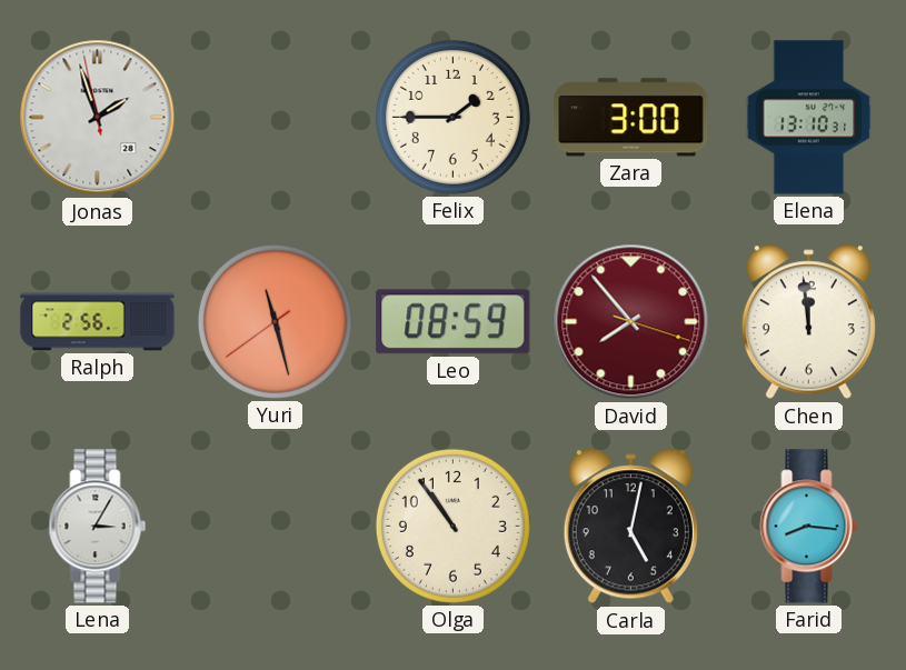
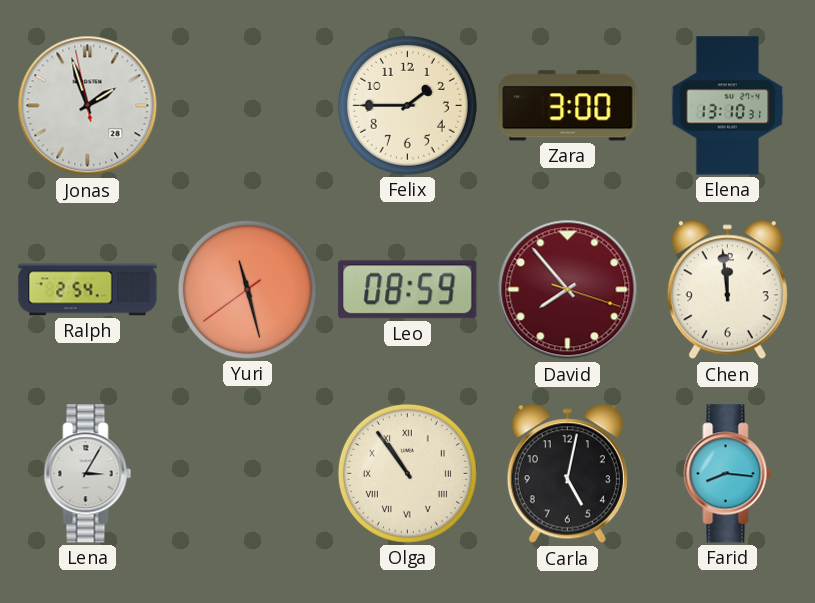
Ralph: 2:56 -> 2:54 (88, 290)
Olga numerals: Arabic -> Roman (407, 473)
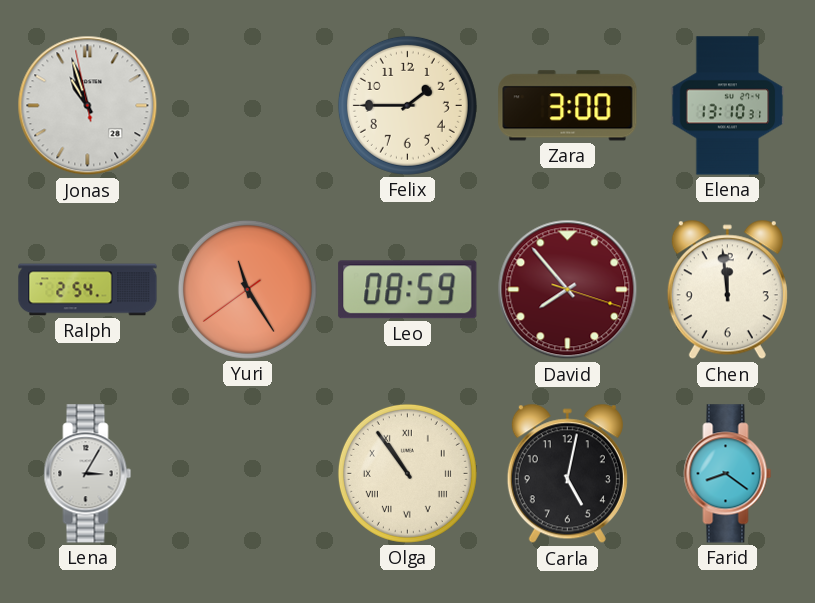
Jonas: 1:56 -> 10:56 (88, 106)
Yuri: 11:27 -> 11:24 (247, 289)
Farid: 8:16 -> 8:21 (728, 474)
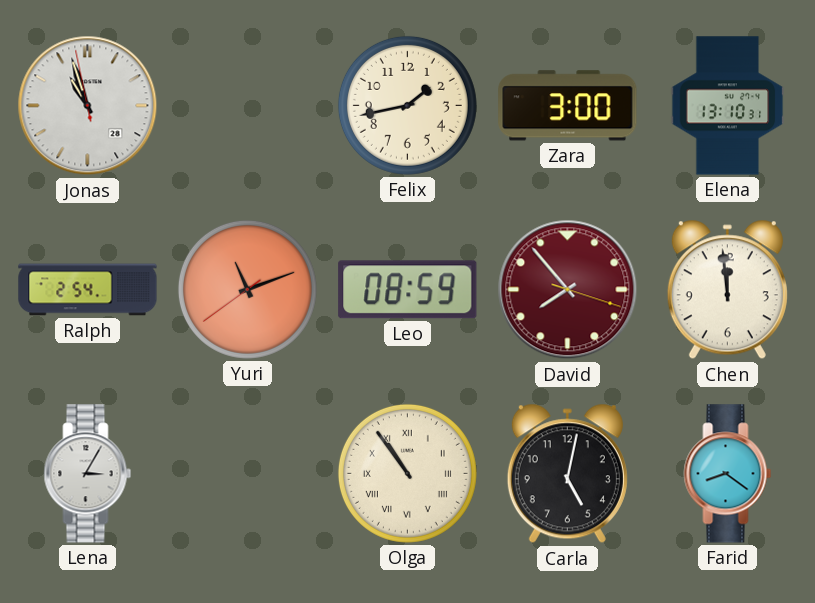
Felix: 1:45 -> 1:43 (407, 105)
Yuri: 11:24 -> 11:11 (247, 289)
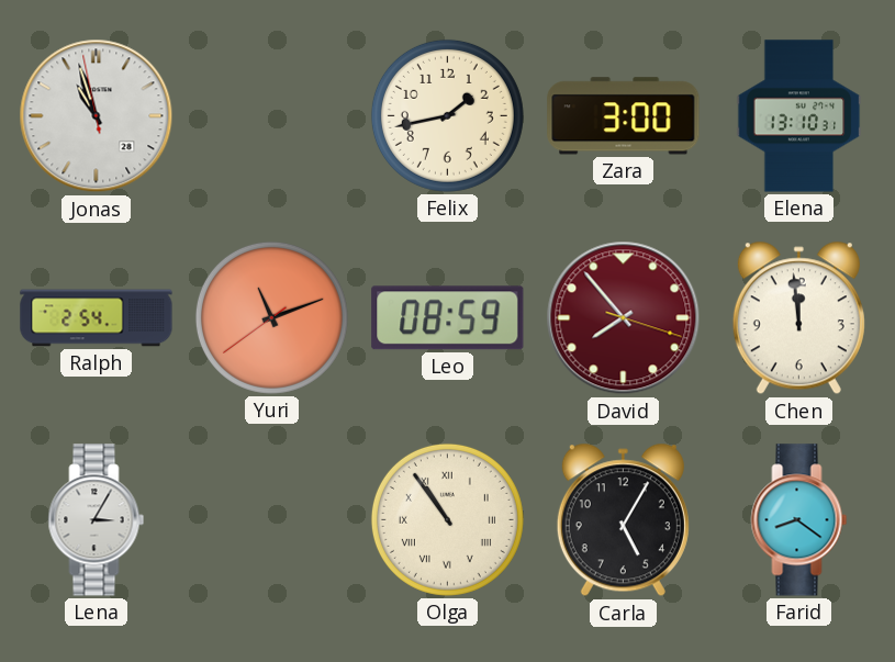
Carla: 5:02 -> 5:05 (623, 520)
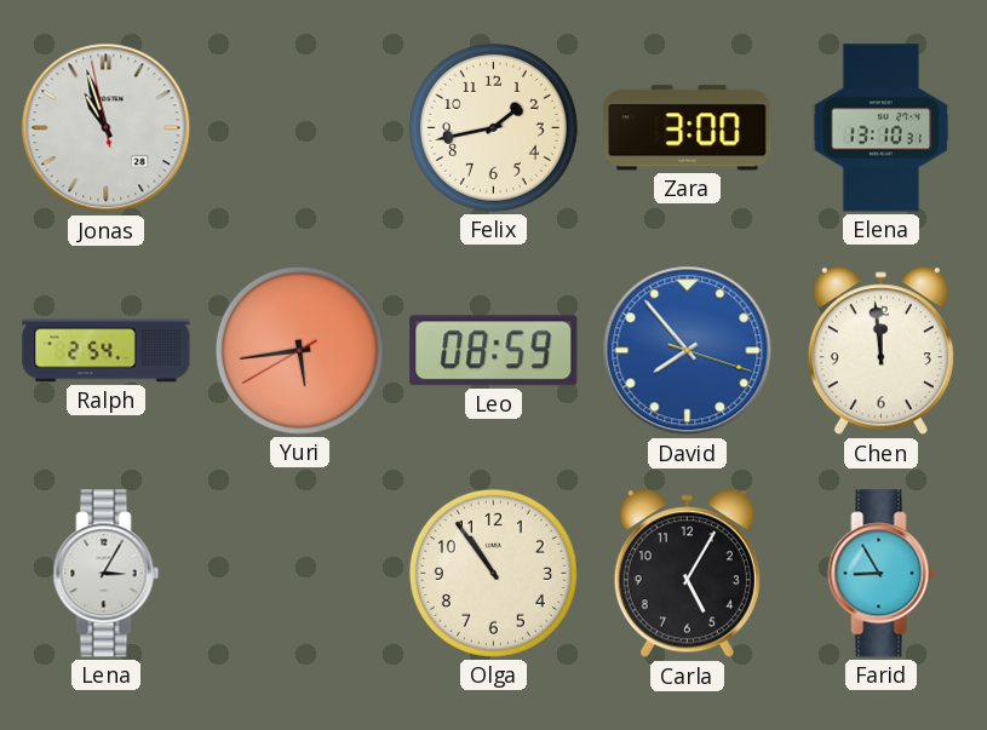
Yuri: 11:11 -> 5:43 (299, 350)
David dial: burgundy -> blue (688, 351)
Olga numerals: Roman -> Arabic (493, 573)
Farid: 8:21 -> 8:55 (882, 574)
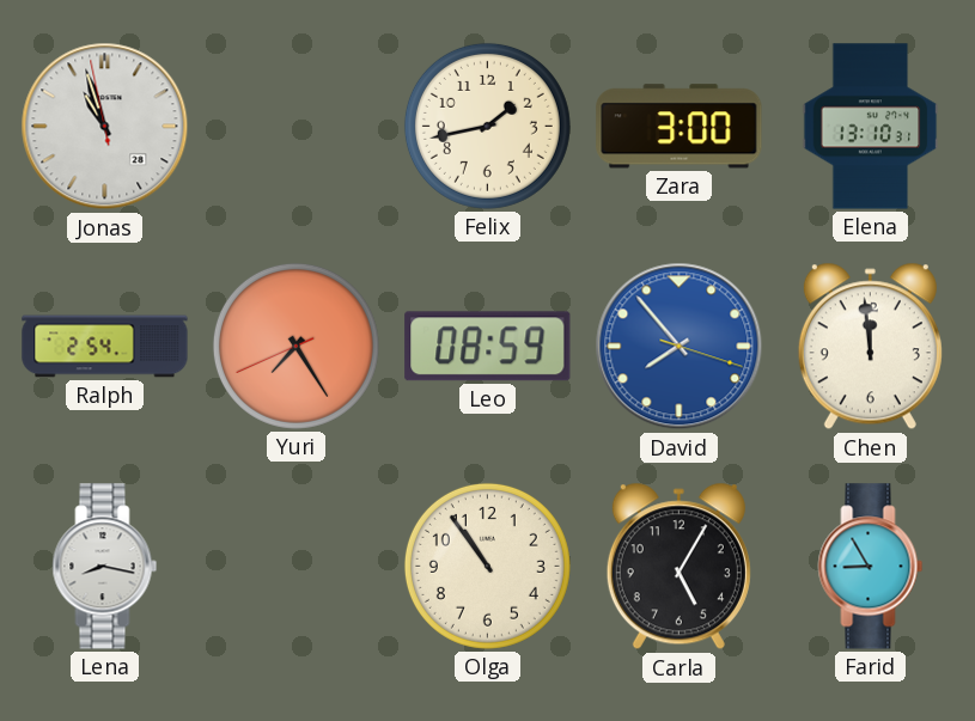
Yuri: 5:43 -> 7:24 (295, 346)
Lena: 3:05 -> 8:17 (105, 567)
